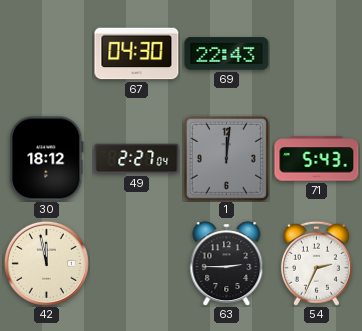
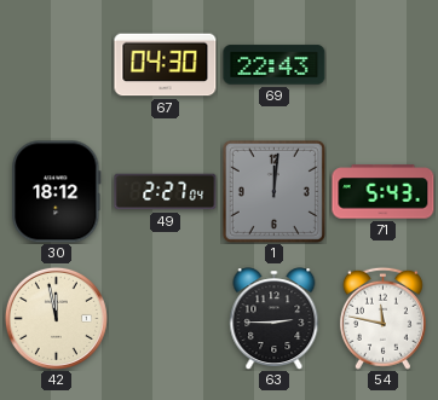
54: 2:34 -> 11:47 (382, 318)
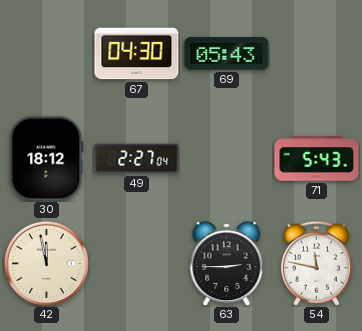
69: 22:43 -> 05:43 (227, 54)
1: 12:01 -> none (273, 191)
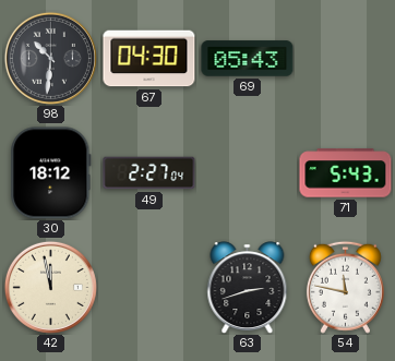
98: none -> 10:31 (50, 58)
63: 2:45 -> 2:42 (248, 288)
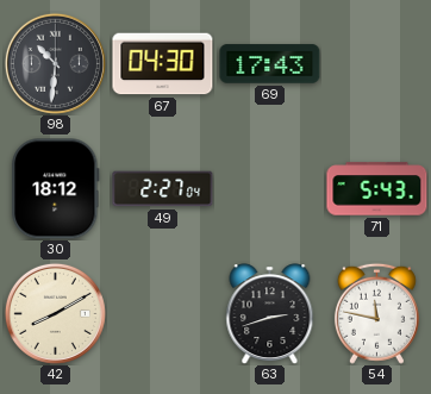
69: 05:43 -> 17:43 (270, 64)
42: 11:58 -> 8:10 (55, 313)
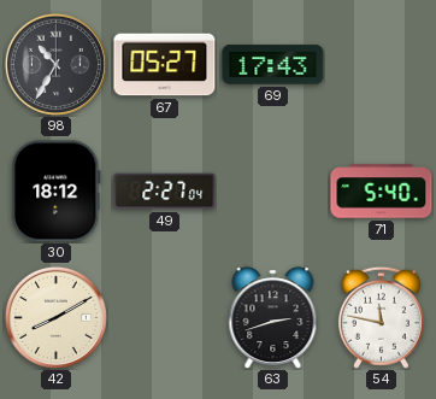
98: 10:31 -> 10:35 (55, 64)
67: 04:30 -> 05:27 (165, 65)
71: 5:43 -> 5:40 (382, 192)
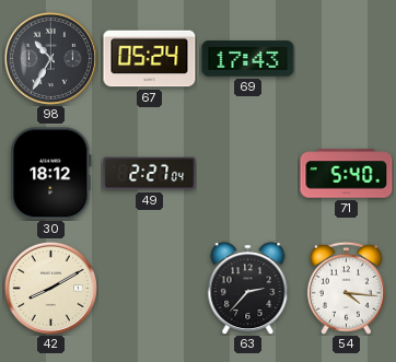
67: 05:27 -> 05:24 (150, 59)
63: 2:42 -> 2:37 (248, 289)
54: 11:47 -> 4:16 (346, 288)
